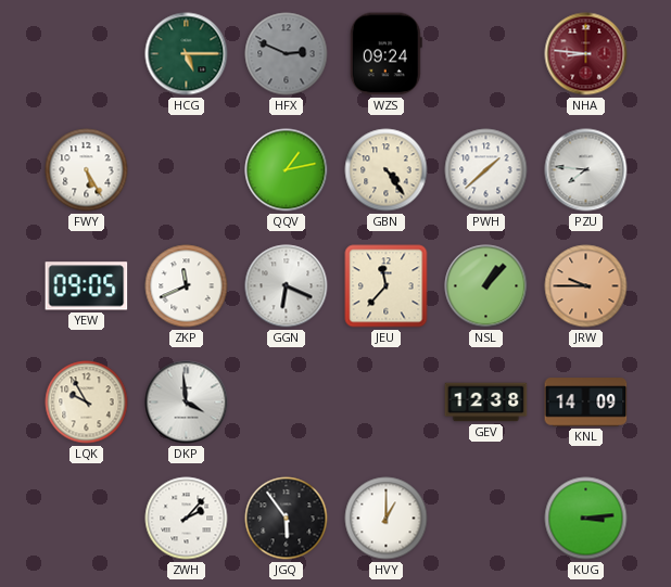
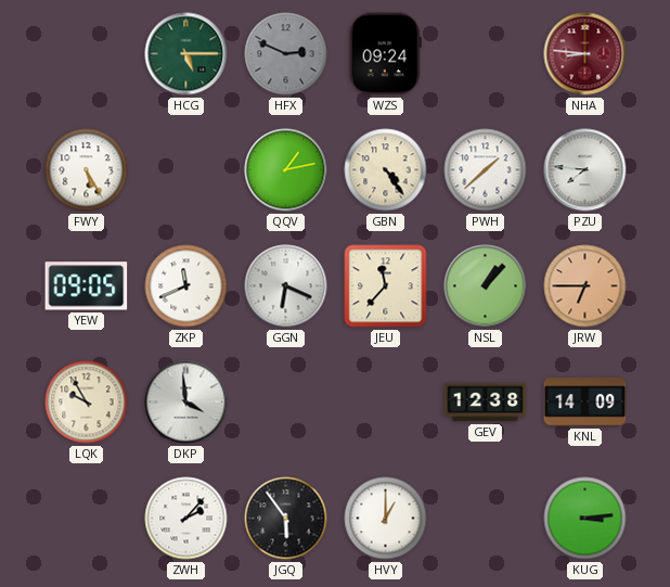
JRW: 9:45 -> 6:45 (585, 286)
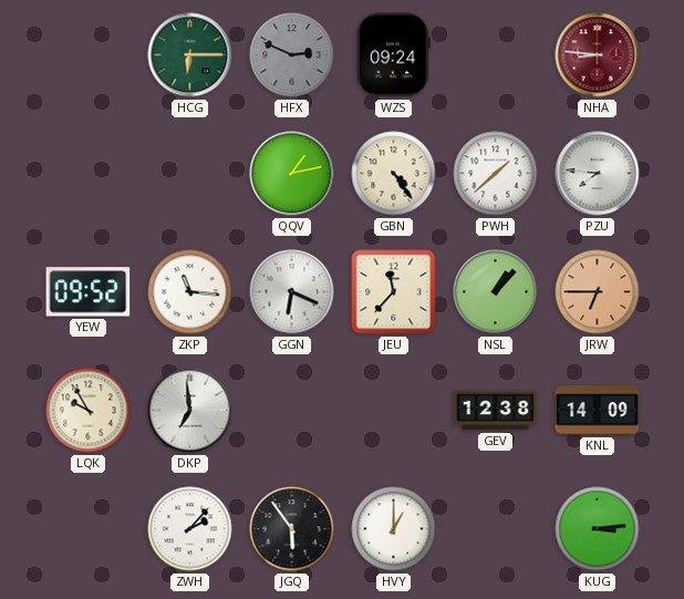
HCG: 5:15 -> 6:15 (190, 55)
FWY: 5:25 -> none (87, 170)
YEW: 09:05 -> 09:52 (89, 292)
ZKP: 11:41 -> 11:16 (190, 292)
DKP: 3:59 -> 6:59 (190, 411)
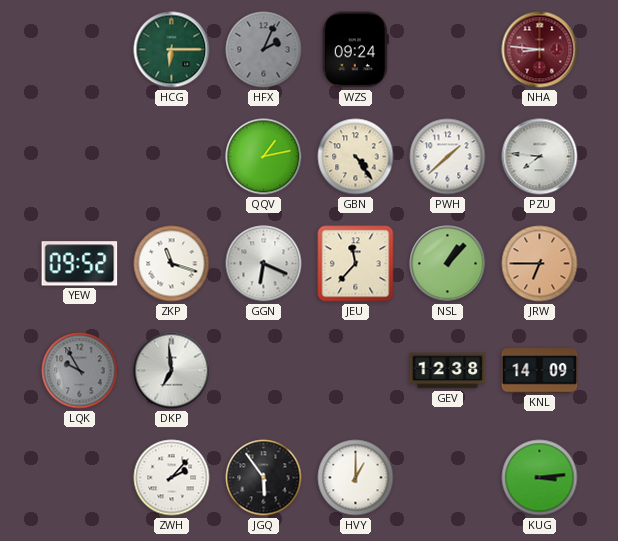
HFX: 2:49 -> 2:04 (264, 50)
ZKP: 11:16 -> 11:18 (172, 264)
LQK dial: cream -> grey (80, 371)
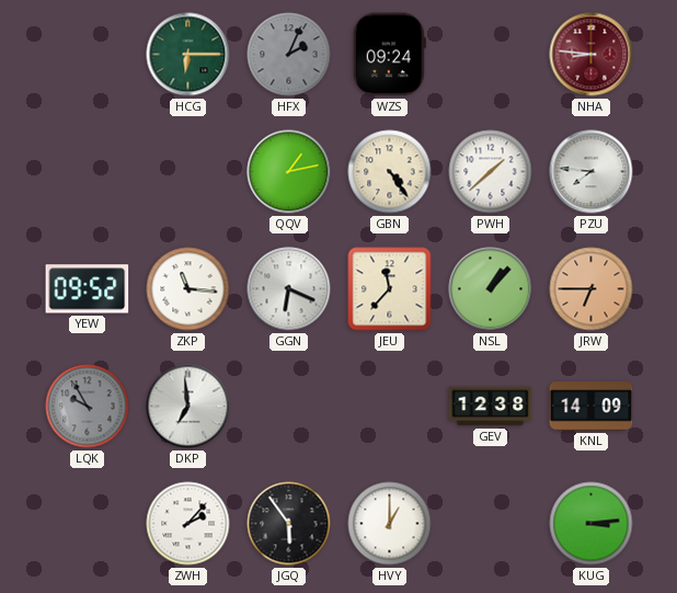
ZKP: 11:18 -> 11:16 (188, 289)
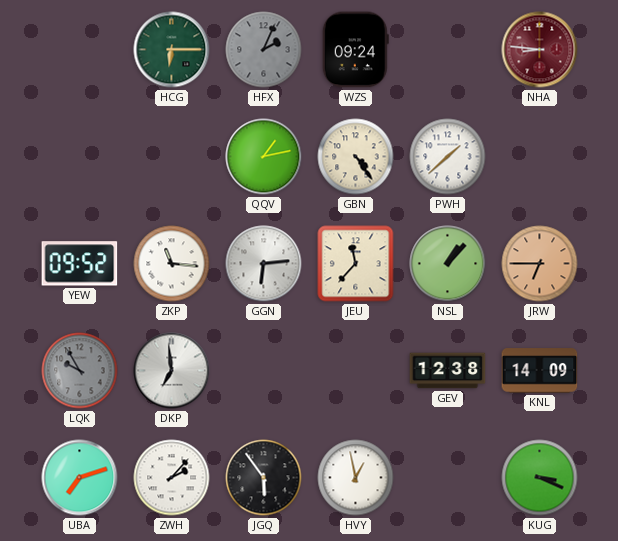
PZU: 7:46 -> none (592, 172)
GGN: 6:19 -> 6:14 (264, 264)
UBA: none -> 7:12 (80, 478)
HVY: 1:00 -> 12:58 (356, 478)
KUG: 3:14 -> 3:19 (540, 478)
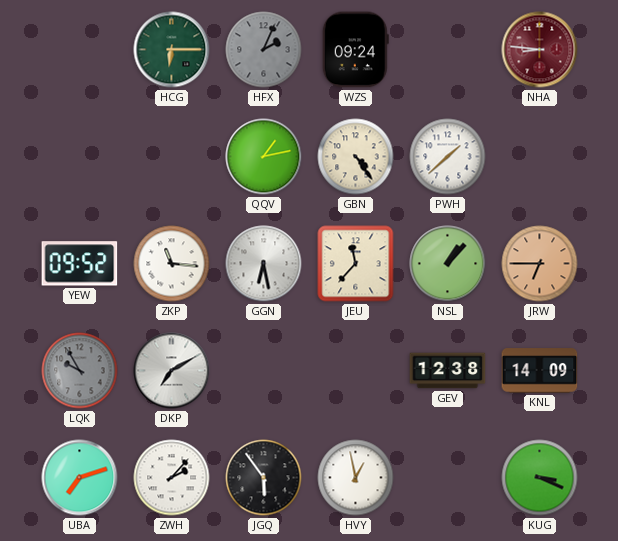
GGN: 6:14 -> 6:28 (264, 264)
DKP: 6:59 -> 7:10 (172, 371)
